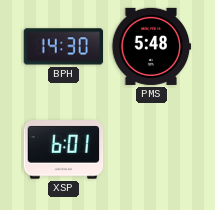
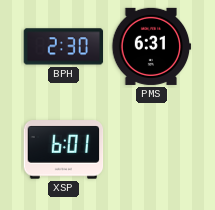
BPH: 14:30 -> 2:30 (64, 47)
PMS: 5:48 -> 6:31 (151, 46)
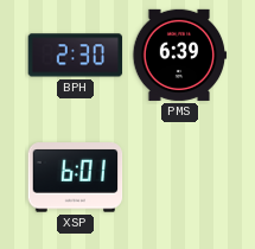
PMS: 6:31 -> 6:39 (179, 55)
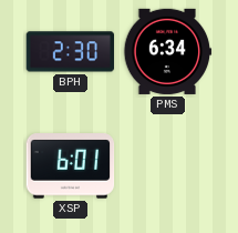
PMS: 6:39 -> 6:34 (167, 51)
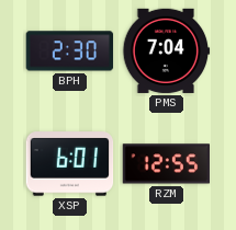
PMS: 6:34 -> 7:04 (166, 50)
RZM: none -> 12:55 (167, 164)
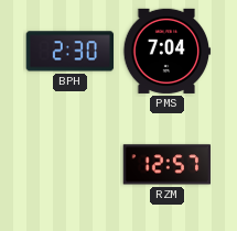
XSP: 6:01 -> none (70, 164)
RZM: 12:55 -> 12:57 (168, 165)
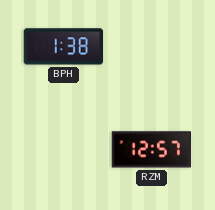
BPH: 2:30 -> 1:38 (64, 47)
PMS: 7:04 -> none (166, 51)
